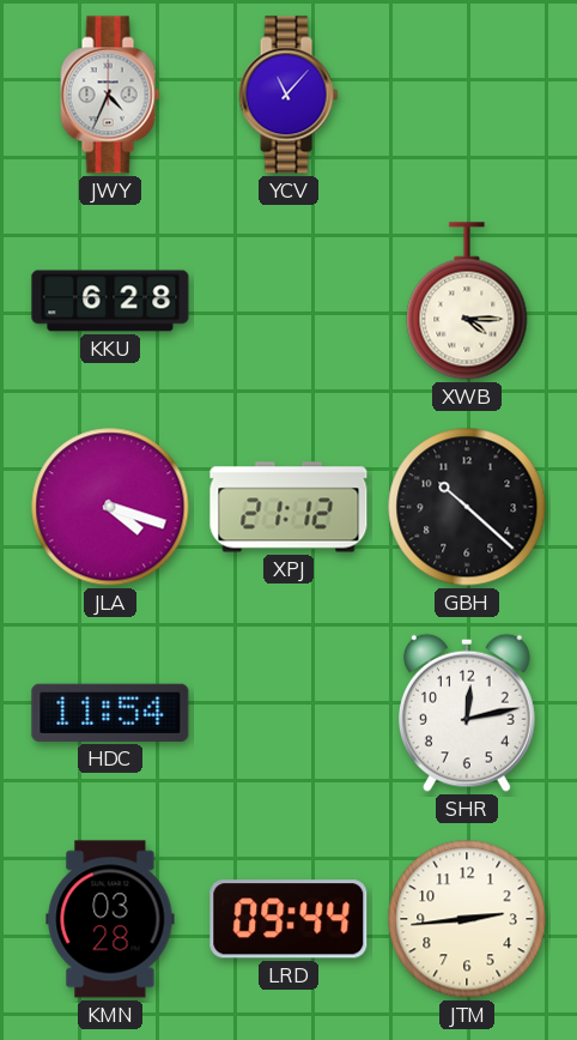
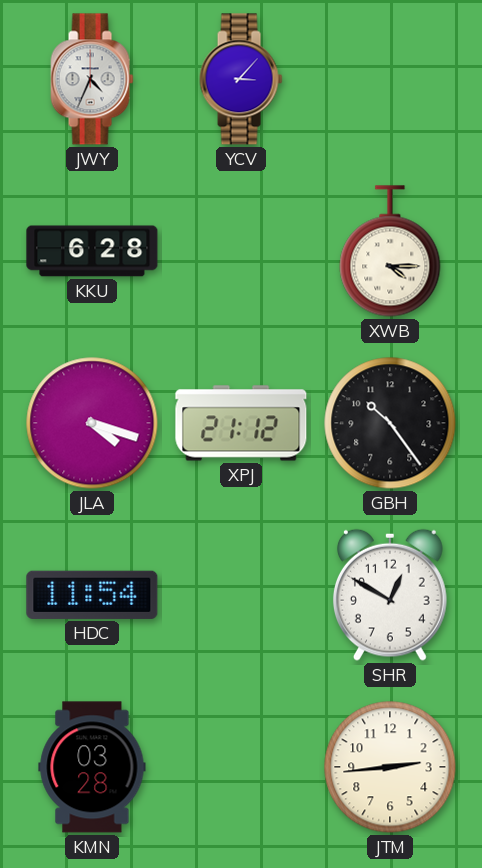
YCV: 11:07 -> 3:07 (241, 79)
GBH: 10:22 -> 10:24 (390, 423)
SHR: 12:13 -> 12:50 (390, 595)
LRD: 09:44 -> none (288, 919)
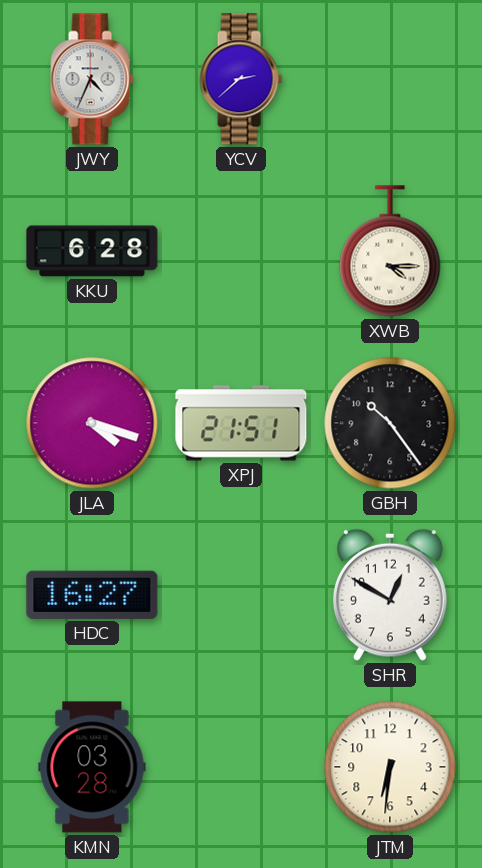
YCV: 3:07 -> 2:38 (241, 79)
XPJ: 21:12 -> 21:51 (241, 423)
HDC: 11:54 -> 16:27 (92, 595)
JTM: 2:44 -> 6:31 (390, 767)
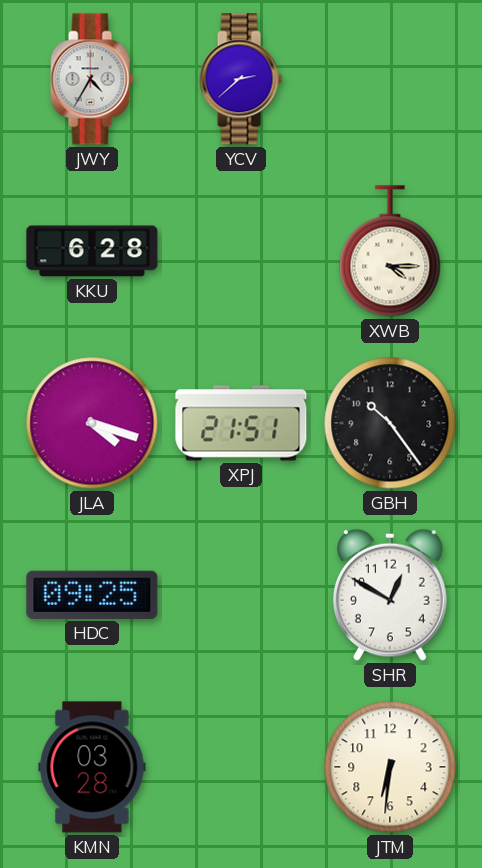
JWY: 4:34 -> 4:35 (92, 79)
HDC: 16:27 -> 09:25 (92, 595)
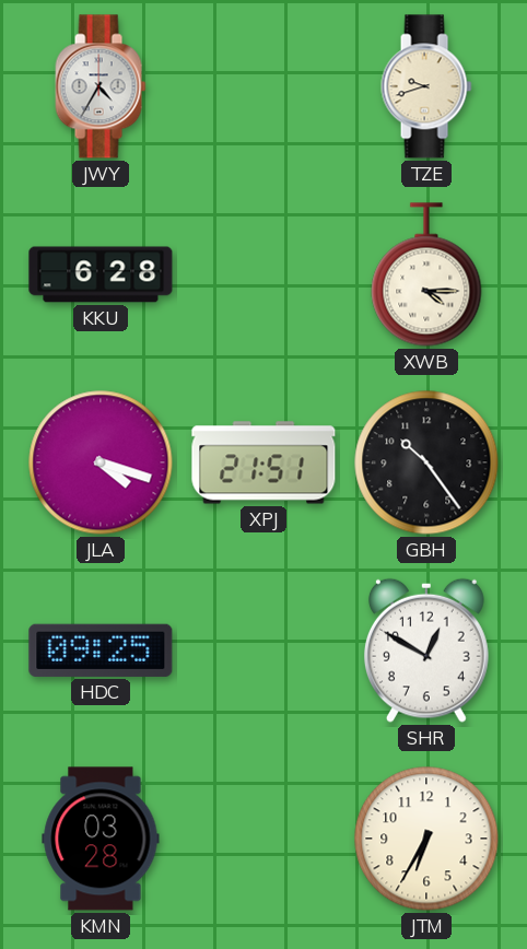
YCV: 2:38 -> none (241, 79)
TZE: none -> 9:42 (426, 86)
JTM: 6:31 -> 6:35 (426, 839)
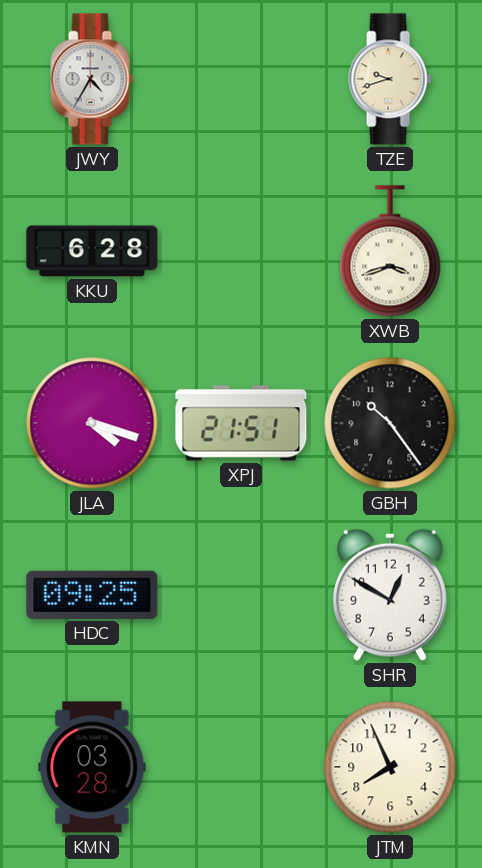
XWB: 4:15 -> 3:42 (390, 251)
JTM: 6:35 -> 7:56 (390, 767)
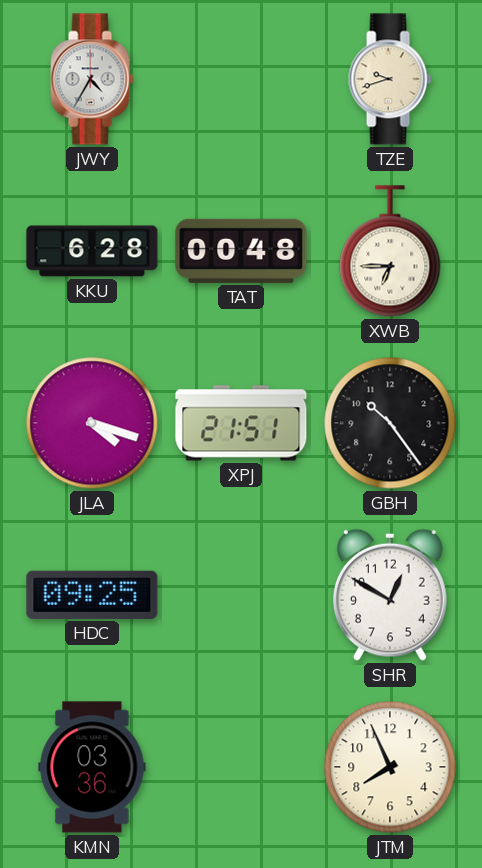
TAT: none -> 00:48 (241, 251)
XWB: 3:42 -> 6:45 (390, 251)
KMN: 03:28 -> 03:36 (92, 767)
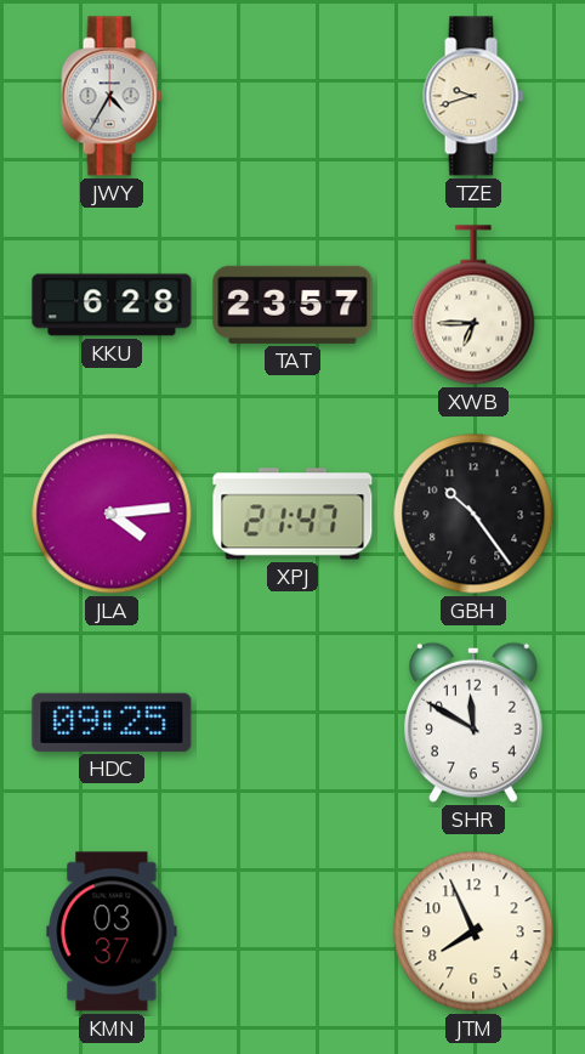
TAT: 00:48 -> 23:57 (292, 305)
JLA: 4:18 -> 4:14 (112, 514)
XPJ: 21:51 -> 21:47 (292, 514)
SHR: 12:50 -> 11:50 (473, 722)
KMN: 03:36 -> 03:37 (112, 931)
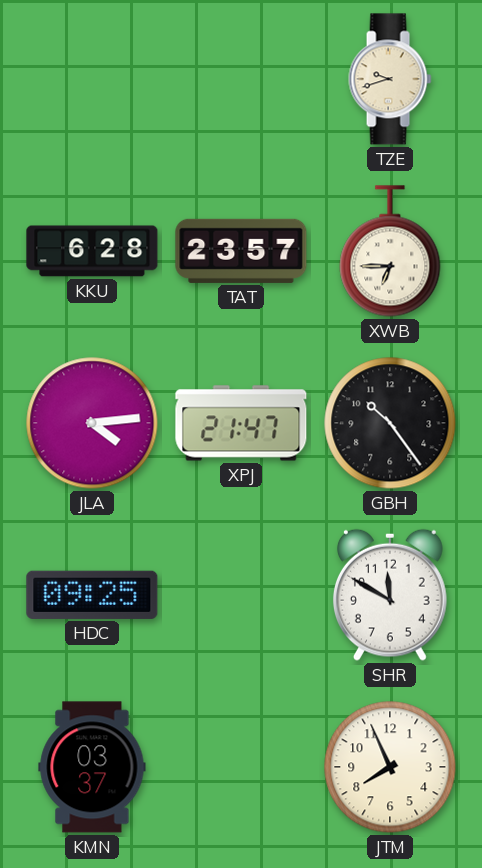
JWY: 4:35 -> none (112, 96)
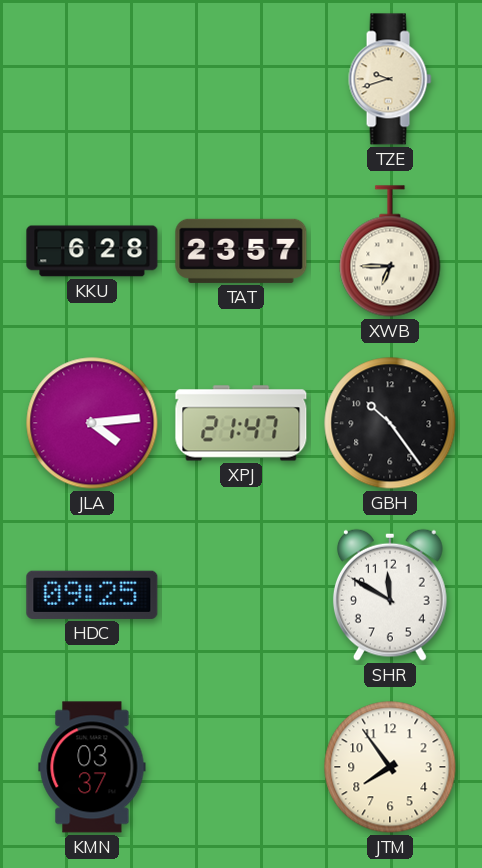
JTM: 7:56 -> 7:54 (390, 767)
